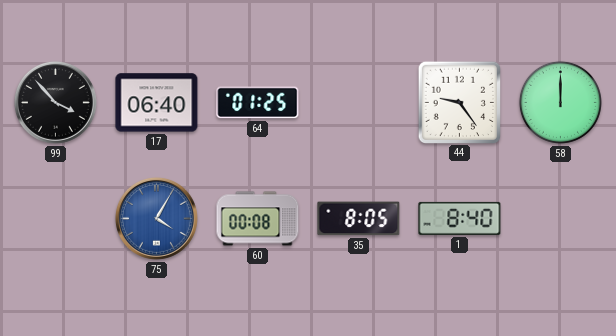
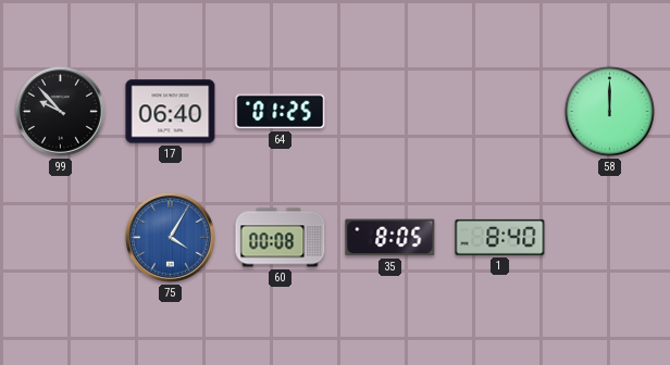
99: 3:53 -> 9:53 (60, 111)
44: 9:24 -> none (459, 102)
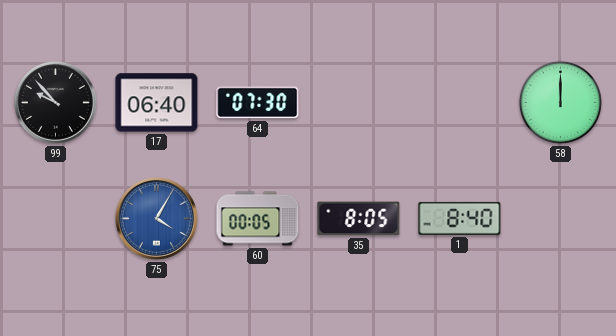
64: 01:25 -> 07:30 (258, 103)
60: 00:08 -> 00:05 (258, 219)
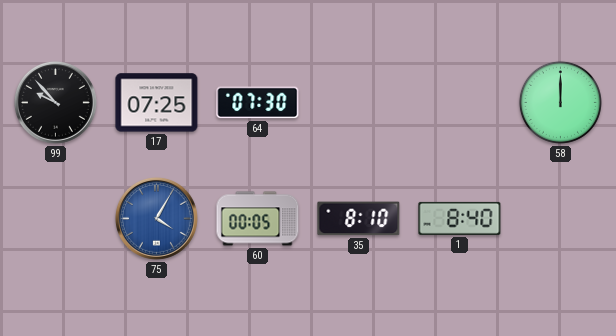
17: 06:40 -> 07:25 (157, 103)
35: 8:05 -> 8:10 (359, 219)
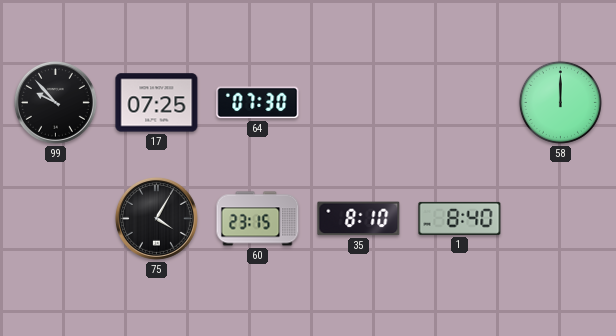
75 dial: blue -> black (156, 218)
60: 00:05 -> 23:15 (258, 219)
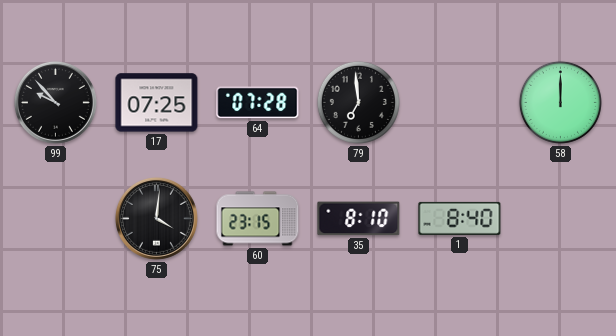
64: 07:30 -> 07:28 (258, 103)
79: none -> 6:59 (358, 102)
75: 4:05 -> 4:01 (156, 218)
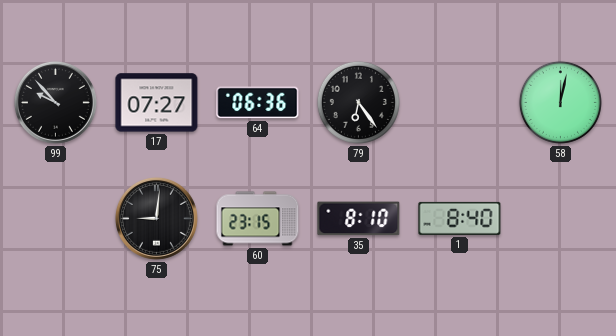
17: 07:25 -> 07:27 (157, 103)
64: 07:28 -> 06:36 (258, 103)
79: 6:59 -> 6:24 (358, 102)
58: 12:00 -> 12:02 (560, 102)
75: 4:01 -> 9:01 (156, 218)
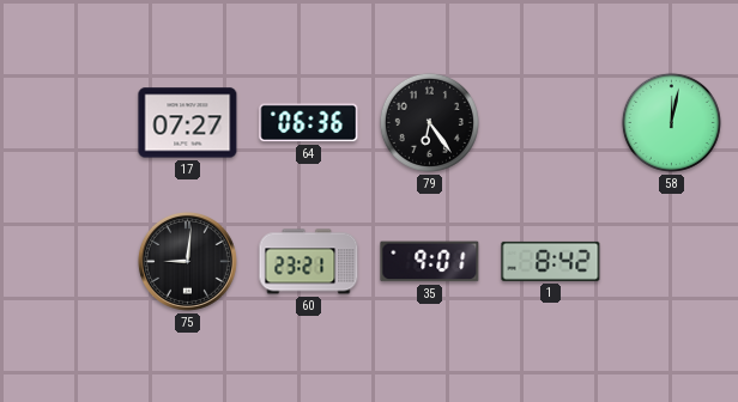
99: 9:53 -> none (55, 102)
60: 23:15 -> 23:21 (309, 262)
35: 8:10 -> 9:01 (430, 262)
1: 8:40 -> 8:42 (551, 261)
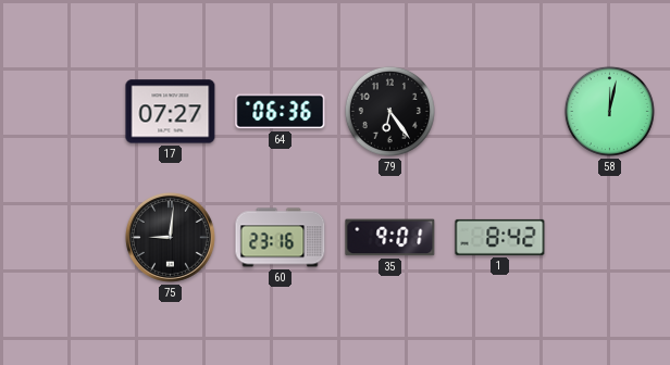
60: 23:21 -> 23:16 (281, 238)
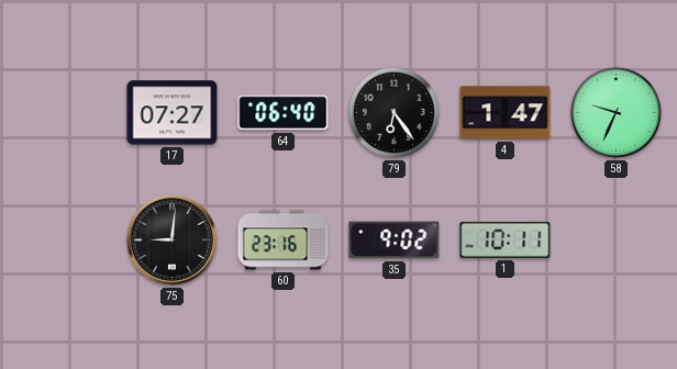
64: 06:36 -> 06:40 (284, 113)
4: none -> 1:47 (506, 113)
58: 12:02 -> 9:34 (615, 112)
35: 9:01 -> 9:02 (395, 241)
1: 8:42 -> 10:11 (506, 239)
